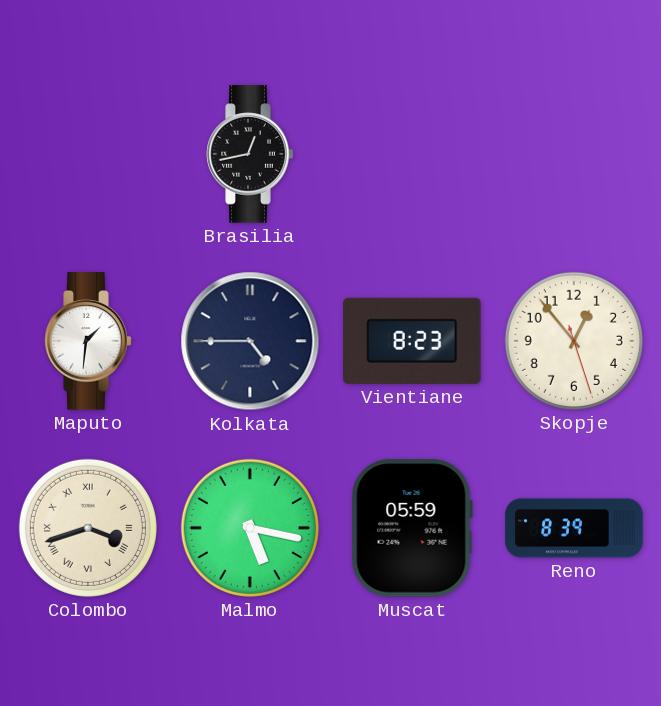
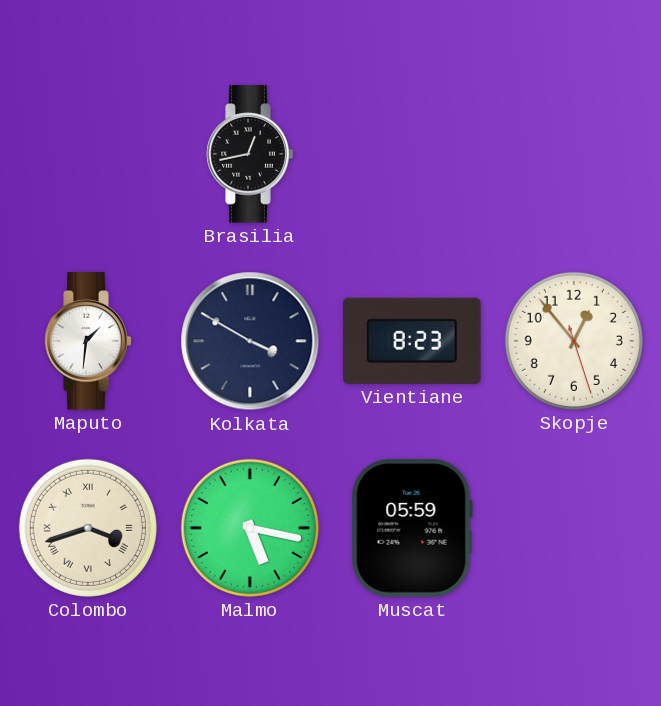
Kolkata: 4:45 -> 3:50 (250, 341)
Reno: 8:39 -> none (574, 528)
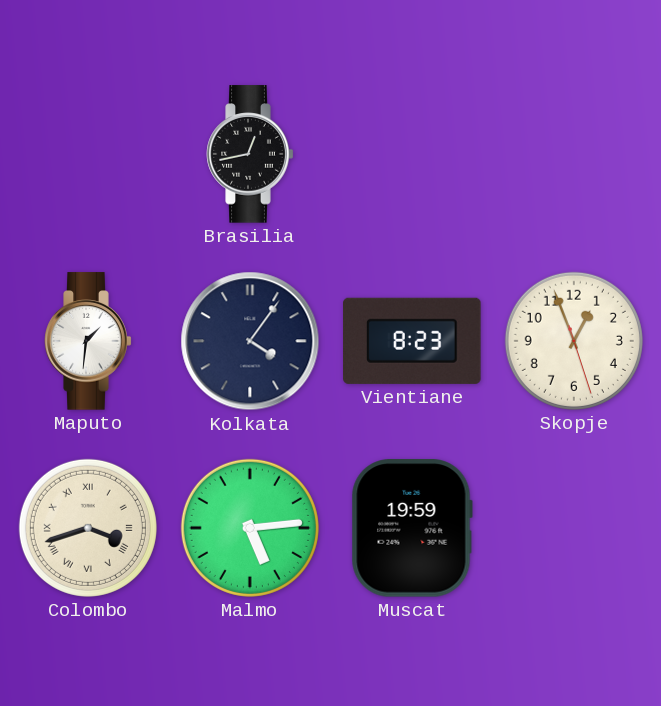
Kolkata: 3:50 -> 4:06 (250, 341)
Skopje: 12:53 -> 12:56 (574, 341)
Malmo: 5:17 -> 5:14 (250, 528)
Muscat: 05:59 -> 19:59 (412, 528)
